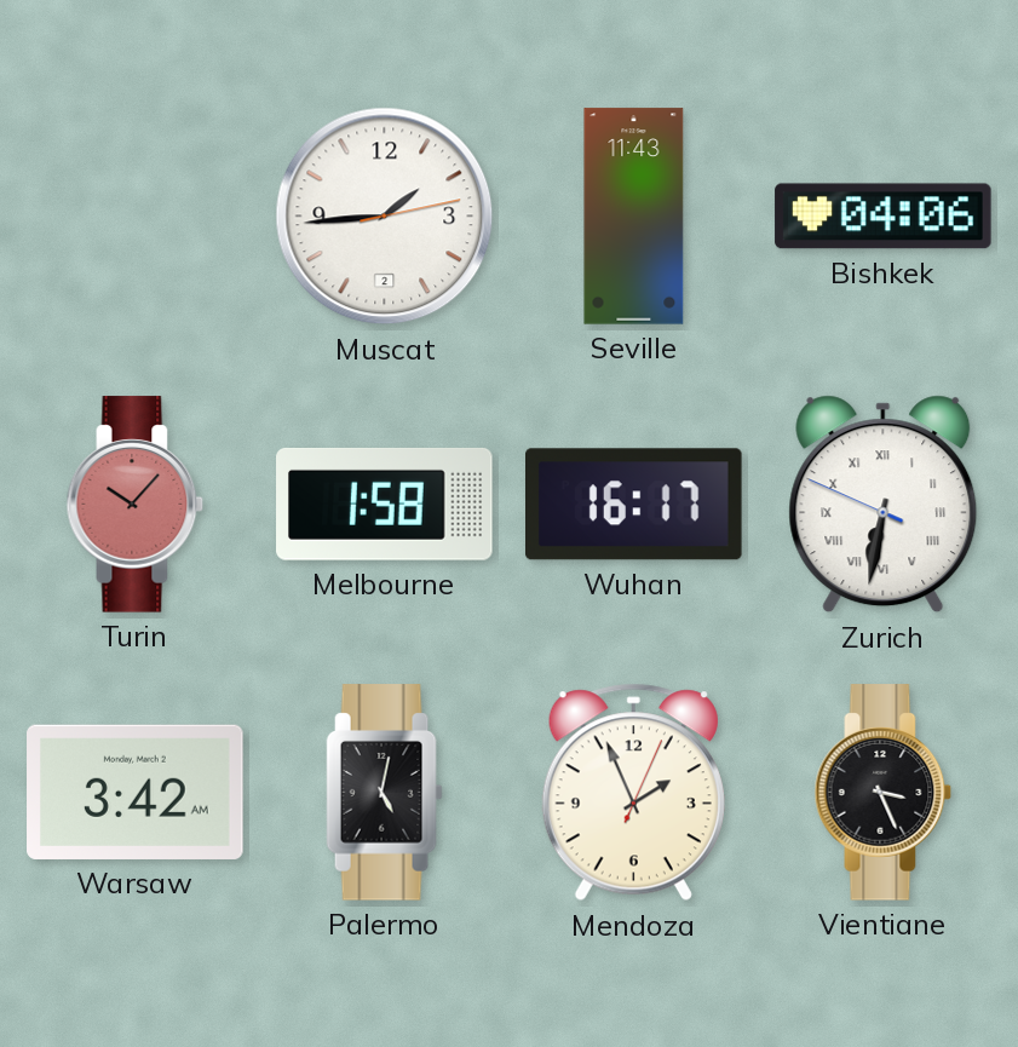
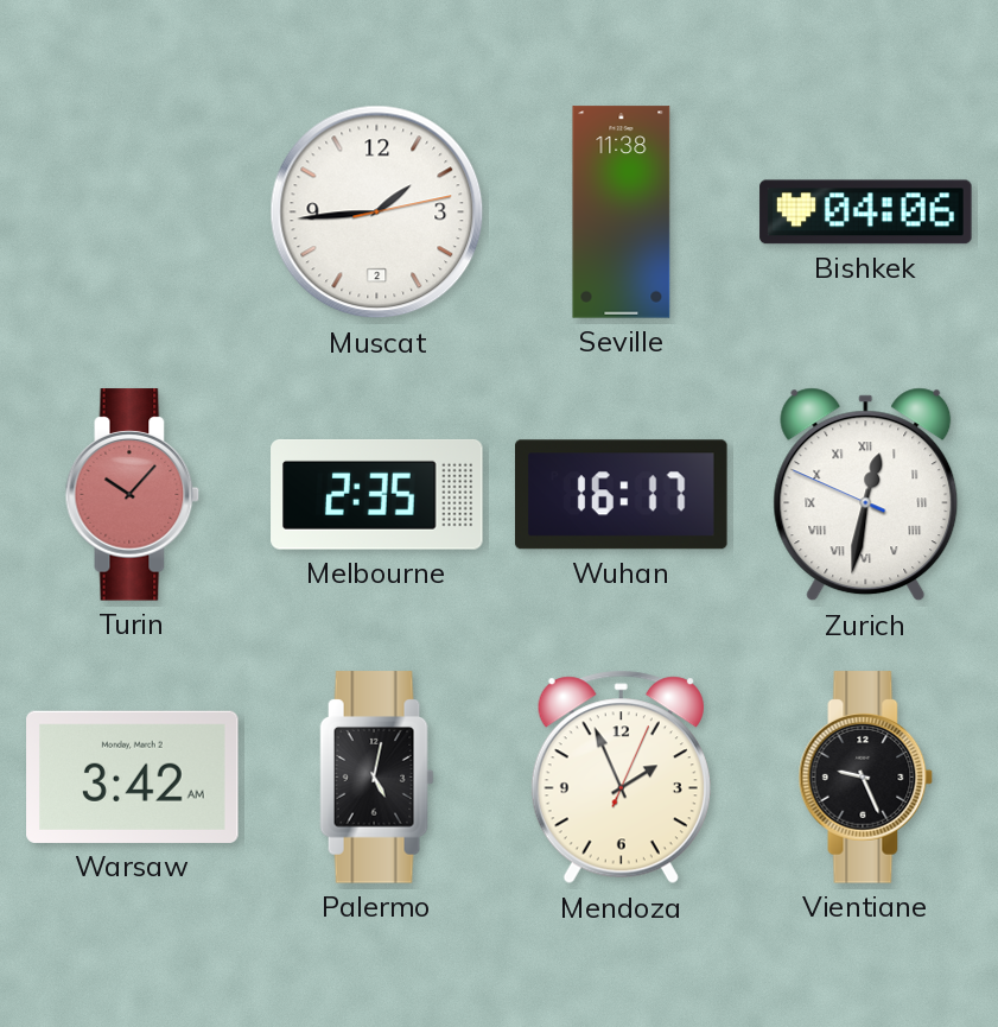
Seville: 11:43 -> 11:38 (622, 213)
Melbourne: 1:58 -> 2:35 (377, 494)
Zurich: 6:31 -> 12:31 (866, 495)
Vientiane: 3:26 -> 9:26 (866, 778)
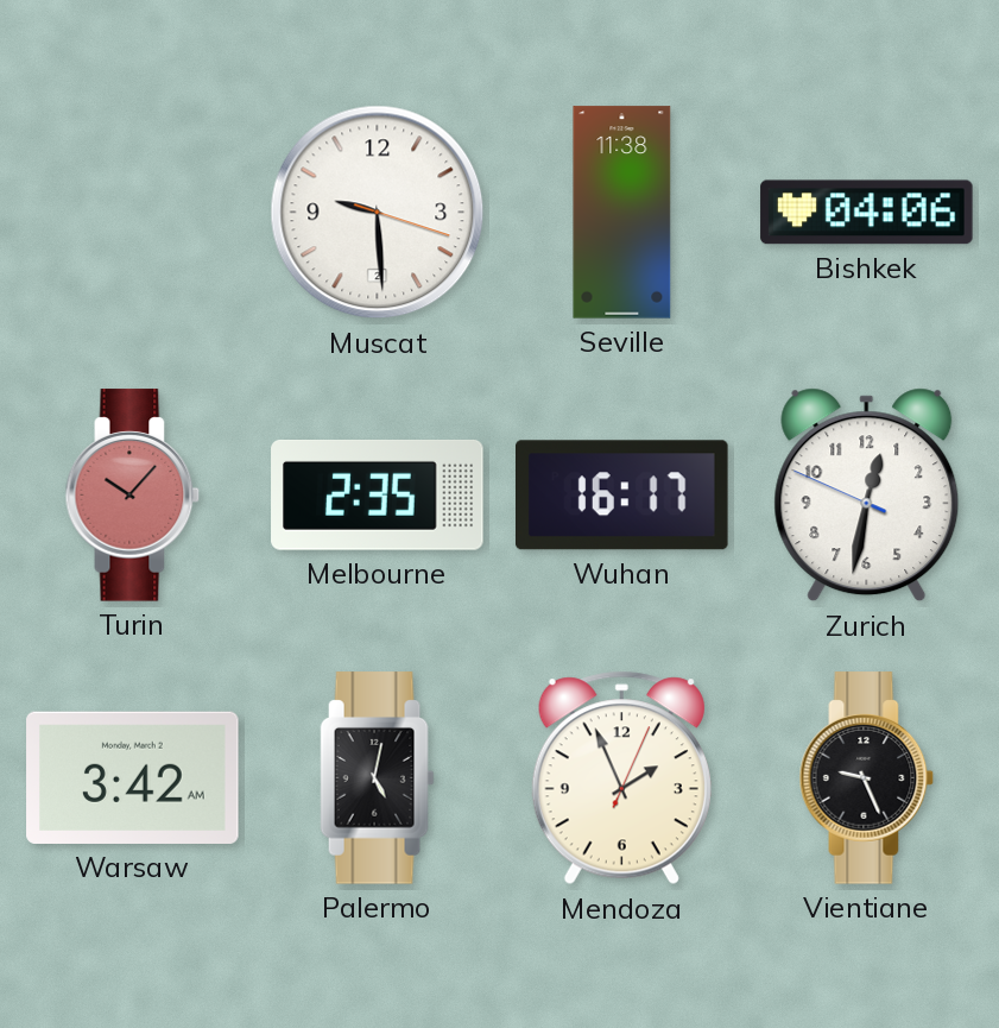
Muscat: 1:44 -> 9:29 (378, 213)
Zurich numerals: Roman -> Arabic (867, 496)
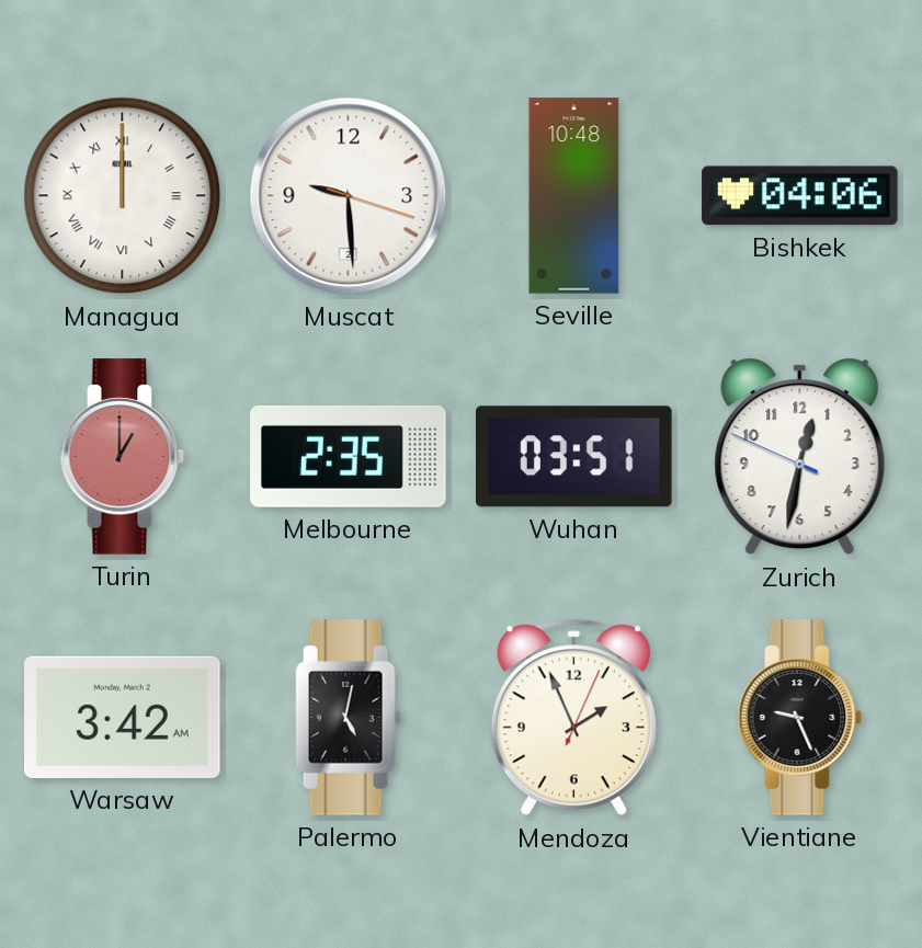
Managua: none -> 12:00 (123, 196)
Seville: 11:38 -> 10:48 (574, 196)
Turin: 10:07 -> 1:00 (123, 457)
Wuhan: 16:17 -> 03:51 (574, 457)
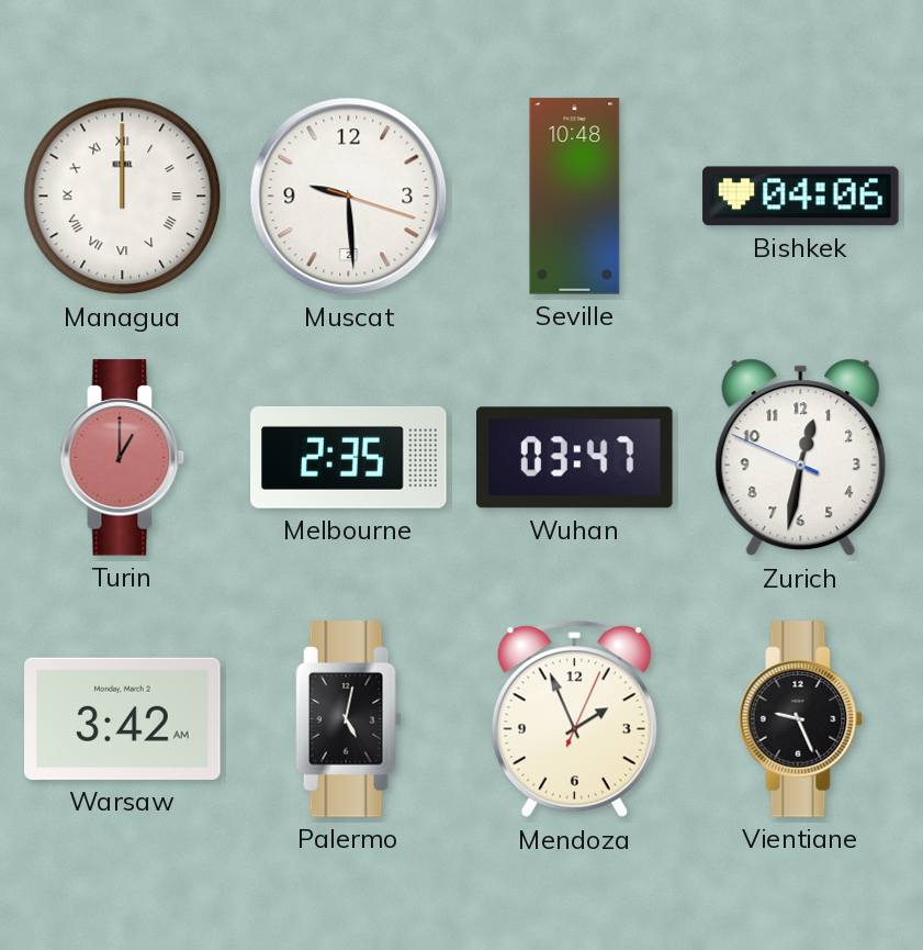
Wuhan: 03:51 -> 03:47 (575, 458)
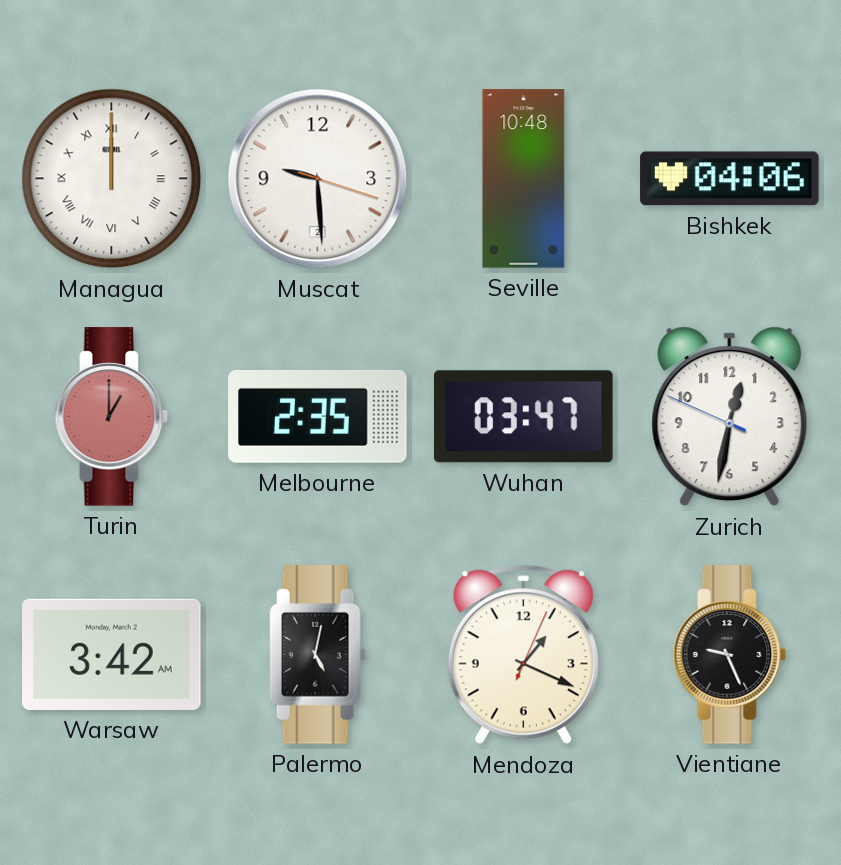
Mendoza: 1:56 -> 1:19 (523, 655)
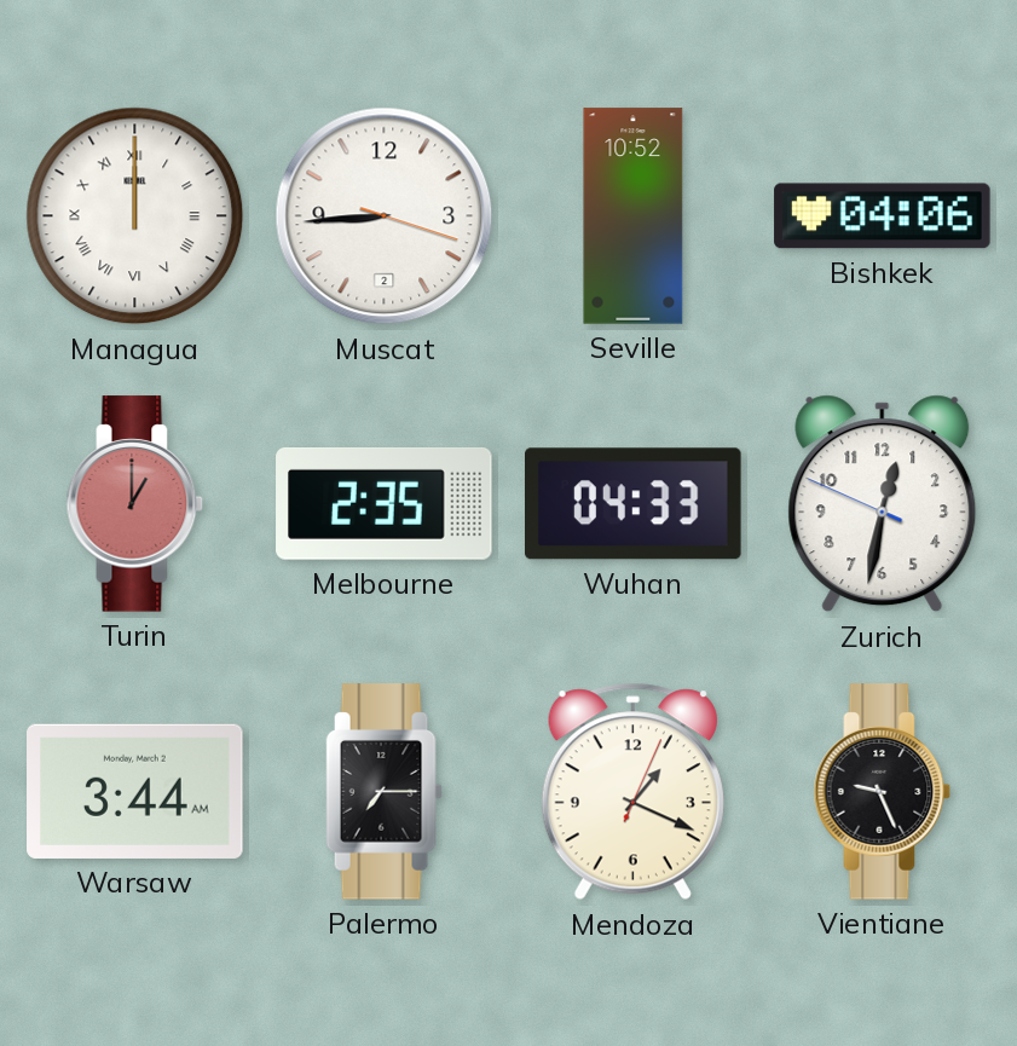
Muscat: 9:29 -> 8:44 (385, 216)
Seville: 10:48 -> 10:52 (634, 216)
Wuhan: 03:47 -> 04:33 (634, 504)
Warsaw: 3:42 -> 3:44 (135, 791)
Palermo: 5:02 -> 7:15 (385, 792)
